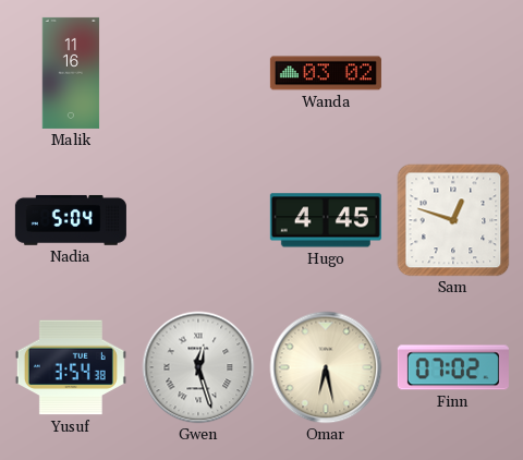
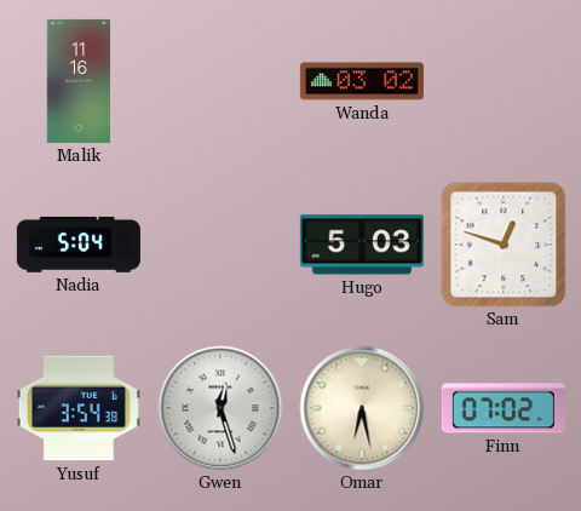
Hugo: 4:45 -> 5:03 (362, 245)
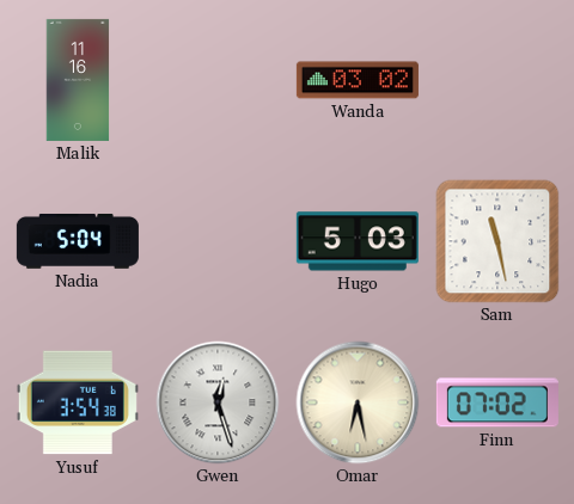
Sam: 12:48 -> 11:28 (497, 241)
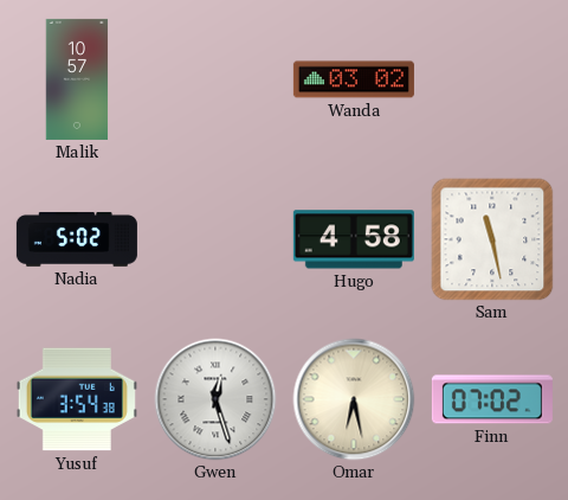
Malik: 11:16 -> 10:57 (77, 79)
Nadia: 5:04 -> 5:02 (77, 239)
Hugo: 5:03 -> 4:58 (354, 239)
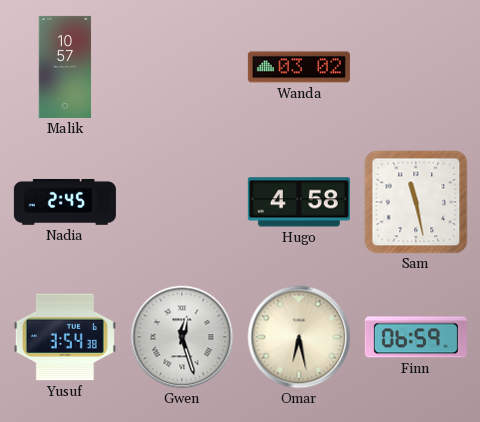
Nadia: 5:02 -> 2:45 (65, 202)
Finn: 07:02 -> 06:59 (416, 337)
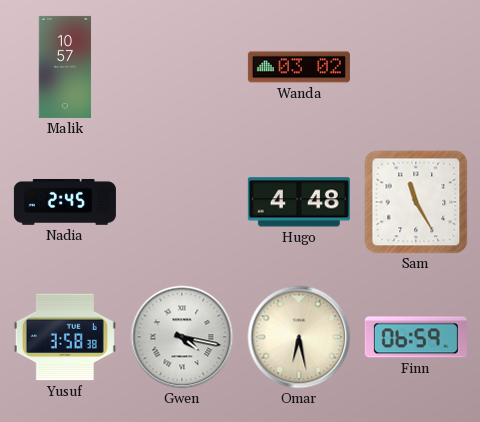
Hugo: 4:58 -> 4:48 (299, 202)
Sam: 11:28 -> 11:25 (416, 202)
Yusuf: 3:54 -> 3:58 (65, 337)
Gwen: 12:27 -> 4:17 (182, 337)
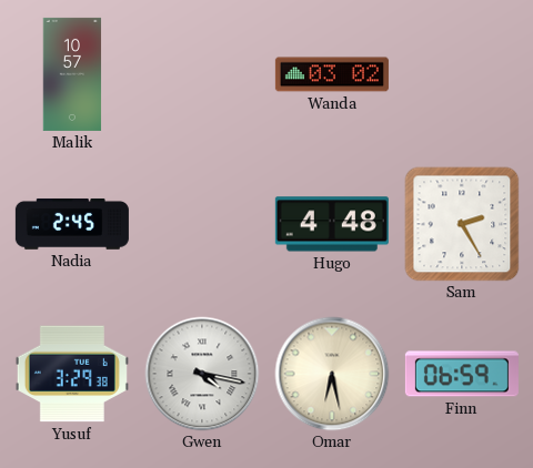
Sam: 11:25 -> 2:25 (462, 224)
Yusuf: 3:58 -> 3:29 (72, 374)
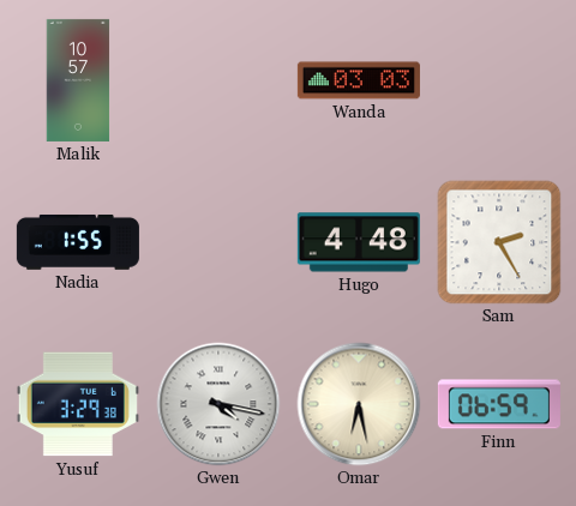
Wanda: 03:02 -> 03:03 (359, 80)
Nadia: 2:45 -> 1:55 (78, 242)
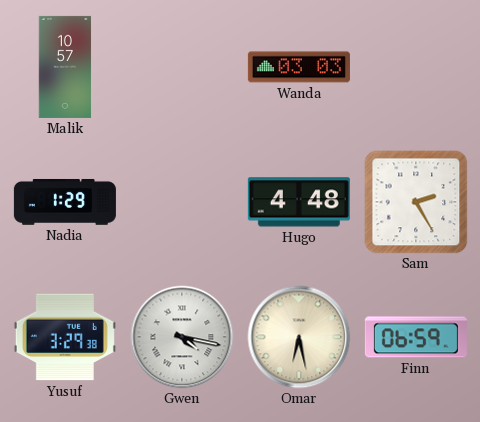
Nadia: 1:55 -> 1:29 (65, 202)
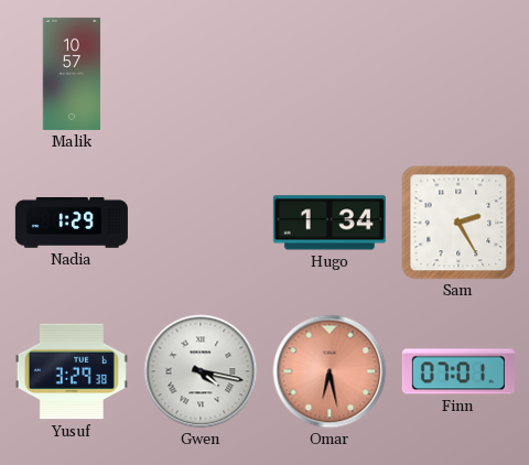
Wanda: 03:03 -> none (299, 67)
Hugo: 4:48 -> 1:34 (330, 223)
Omar dial: cream -> salmon (330, 371)
Finn: 06:59 -> 07:01 (458, 371)
